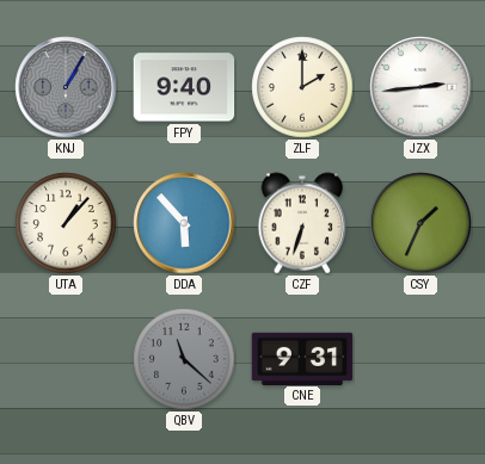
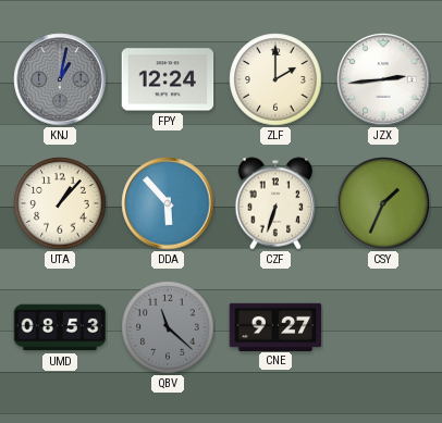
KNJ: 1:05 -> 1:02 (60, 79)
FPY: 9:40 -> 12:24 (168, 79)
UMD: none -> 08:53 (60, 327)
CNE: 9:31 -> 9:27 (275, 326)
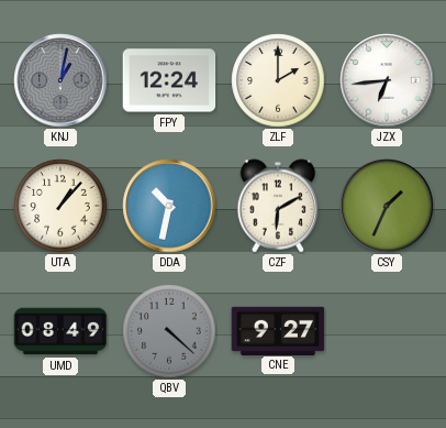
JZX: 2:44 -> 6:44 (387, 80)
DDA: 5:53 -> 10:32 (169, 206)
CZF: 6:33 -> 6:10 (278, 206)
UMD: 08:53 -> 08:49 (60, 331)
QBV: 11:22 -> 4:22 (169, 331)
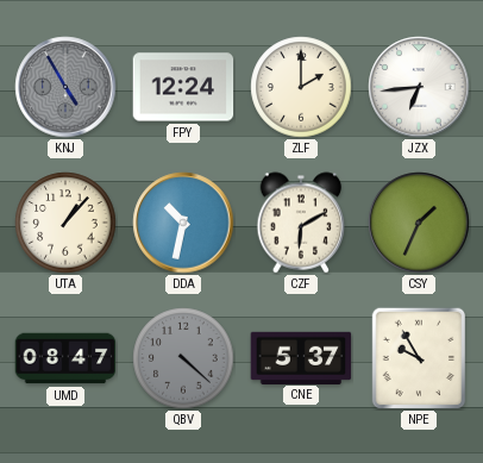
KNJ: 1:02 -> 4:55 (65, 87)
UMD: 08:49 -> 08:47 (65, 358)
CNE: 9:27 -> 5:37 (301, 357)
NPE: none -> 9:55 (419, 358)
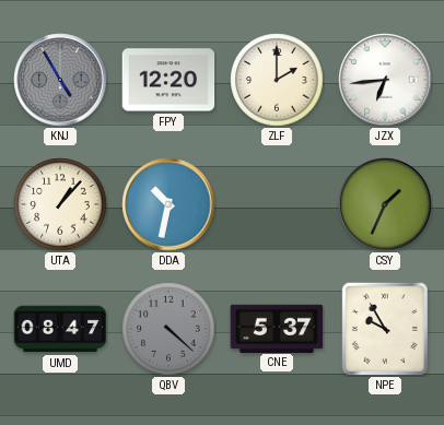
FPY: 12:24 -> 12:20 (168, 80)
CZF: 6:10 -> none (301, 223)
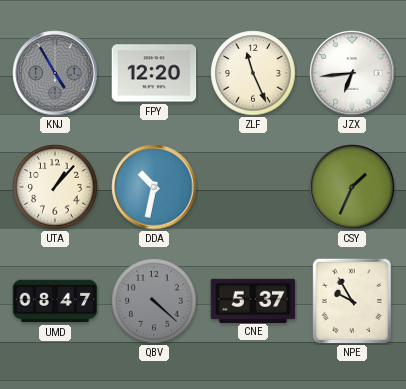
ZLF: 2:00 -> 11:26 (253, 73)
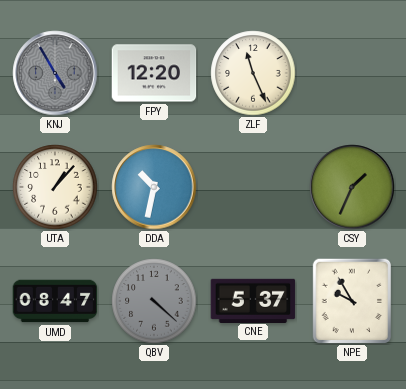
JZX: 6:44 -> none (352, 73)
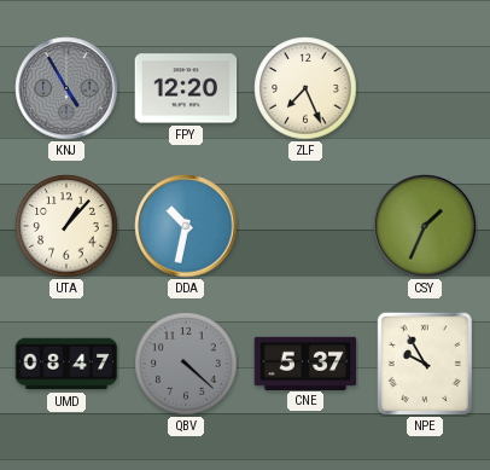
ZLF: 11:26 -> 7:26 (305, 88)
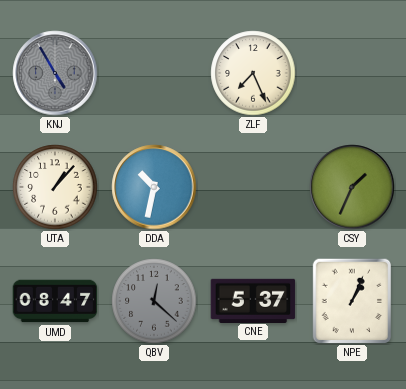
FPY: 12:20 -> none (186, 88)
QBV: 4:22 -> 12:22 (154, 301)
NPE: 9:55 -> 1:04 (352, 301)
